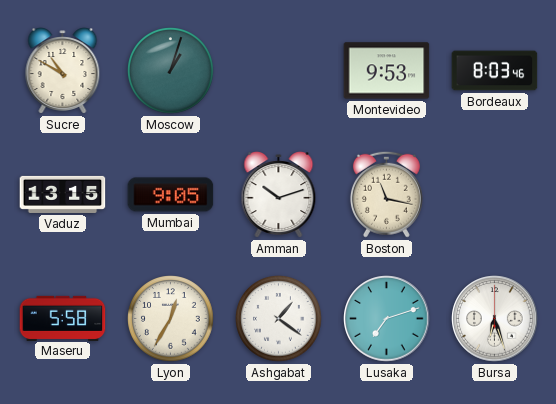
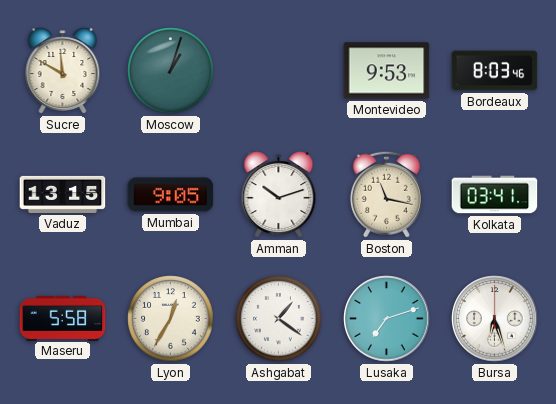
Sucre: 10:50 -> 11:50 (63, 71)
Kolkata: none -> 03:41 (495, 195)
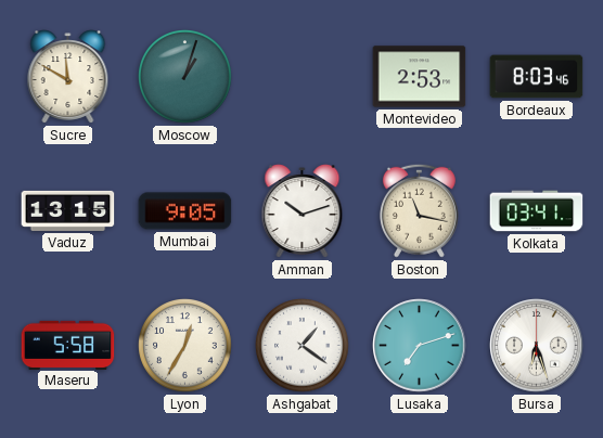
Montevideo: 9:53 -> 2:53 (420, 77)
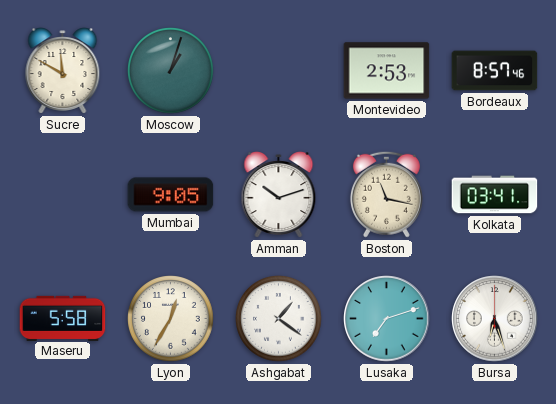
Bordeaux: 8:03 -> 8:57 (495, 71)
Vaduz: 13:15 -> none (68, 210)
